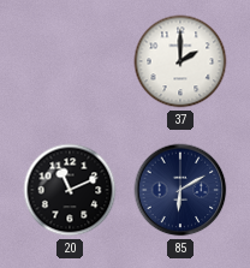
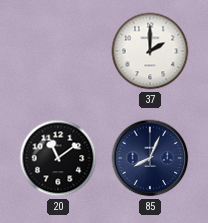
20: 11:11 -> 11:09 (58, 158)
85: 6:10 -> 8:04 (150, 158)
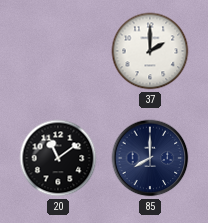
85: 8:04 -> 8:00 (150, 158)
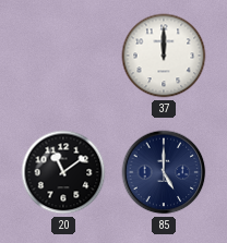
37: 2:00 -> 12:00 (164, 56)
85: 8:00 -> 5:00 (164, 172)
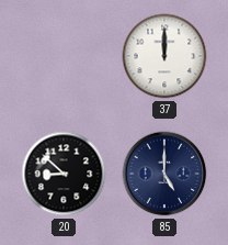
20: 11:09 -> 8:52 (64, 174)
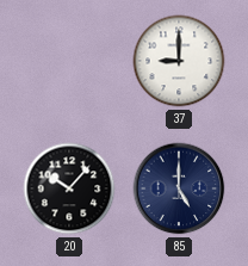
37: 12:00 -> 9:00 (179, 61)
20: 8:52 -> 10:07 (69, 188)
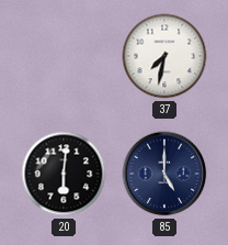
37: 9:00 -> 7:32 (164, 56)
20: 10:07 -> 6:01 (64, 174)
